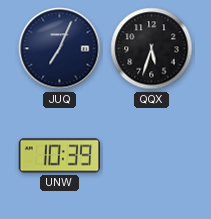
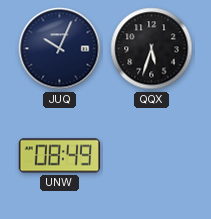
JUQ: 7:04 -> 10:04 (60, 49)
UNW: 10:39 -> 08:49 (60, 156)
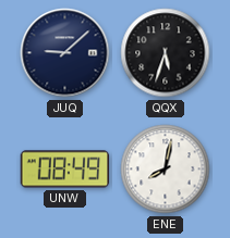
JUQ: 10:04 -> 9:08 (65, 53)
ENE: none -> 8:02 (166, 170)
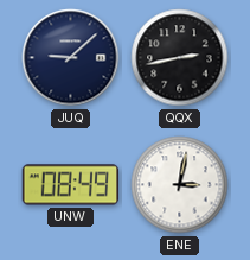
QQX: 5:33 -> 2:43 (180, 58)
ENE: 8:02 -> 3:02 (180, 185)
